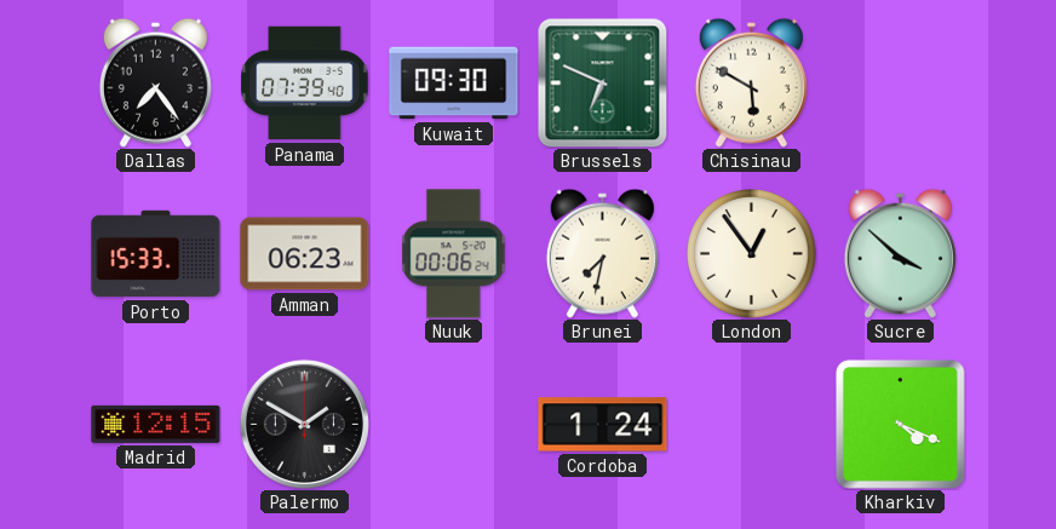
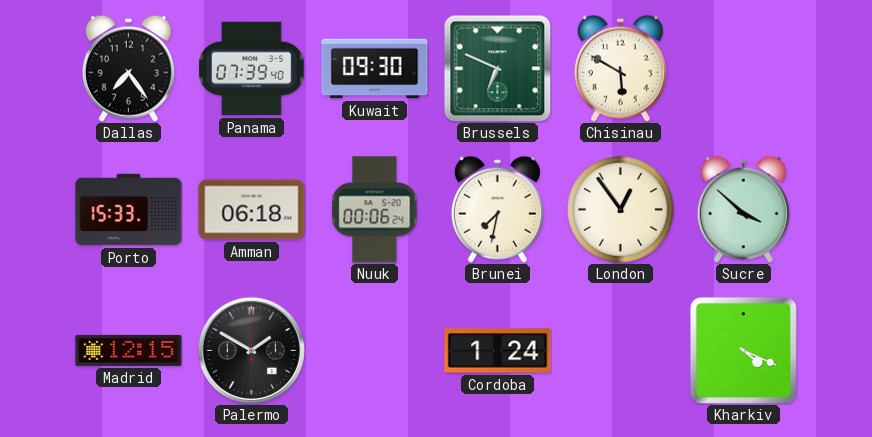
Amman: 06:23 -> 06:18 (252, 210)
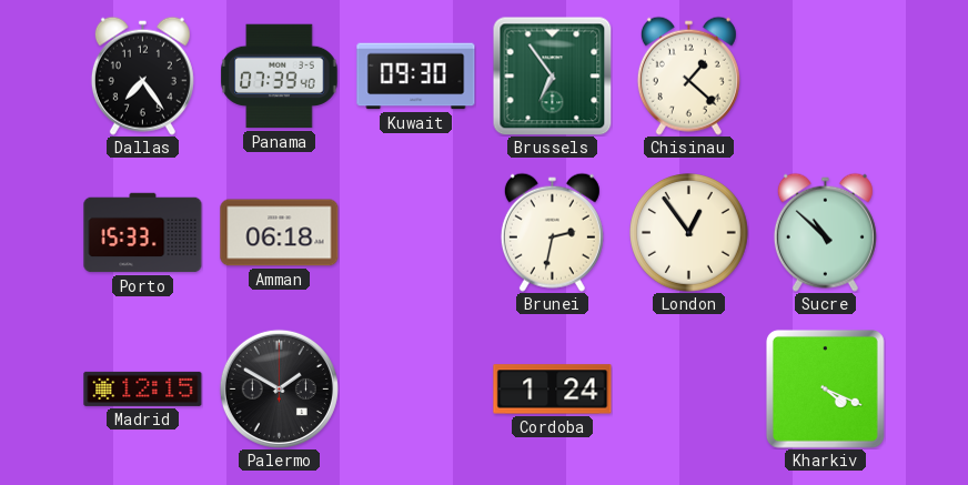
Brussels: 6:49 -> 6:54 (552, 75)
Chisinau: 5:50 -> 1:22 (688, 75)
Nuuk: 00:06 -> none (375, 210)
Brunei: 7:32 -> 2:32 (552, 232)
Sucre: 3:52 -> 10:52 (825, 232)
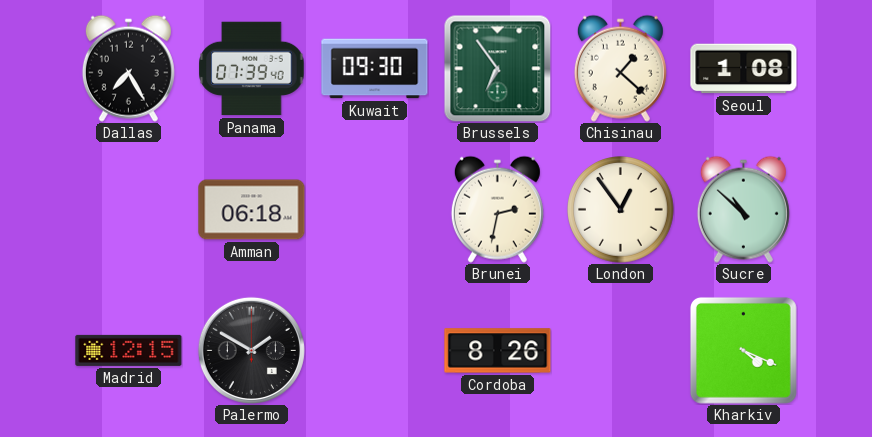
Dallas: 7:24 -> 7:25 (128, 68)
Seoul: none -> 1:08 (744, 69)
Porto: 15:33 -> none (143, 233)
Cordoba: 1:24 -> 8:26 (498, 351)
